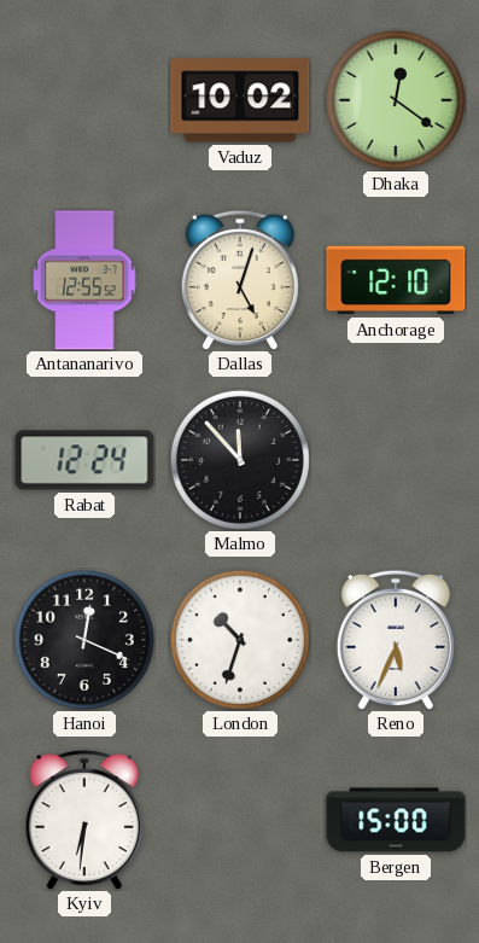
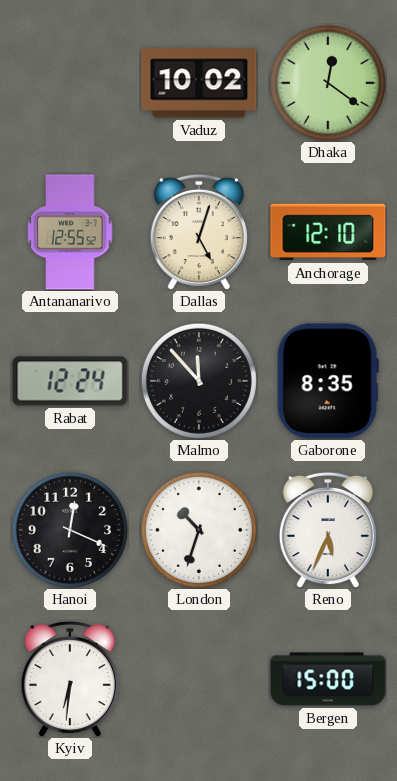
Gaborone: none -> 8:35 (328, 381)
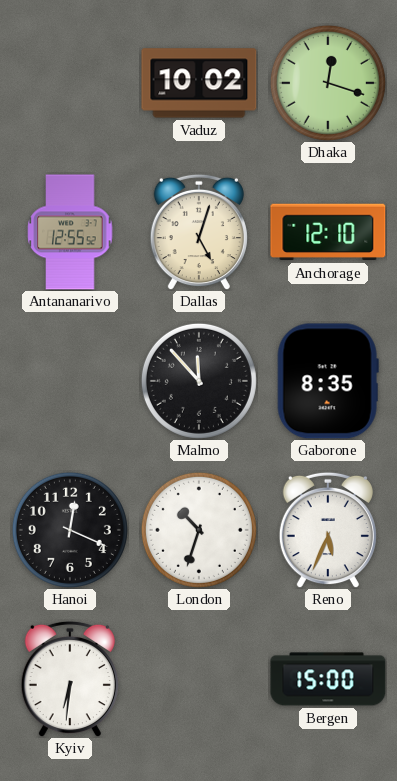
Dhaka: 12:21 -> 12:18 (328, 83)
Rabat: 12:24 -> none (70, 381)
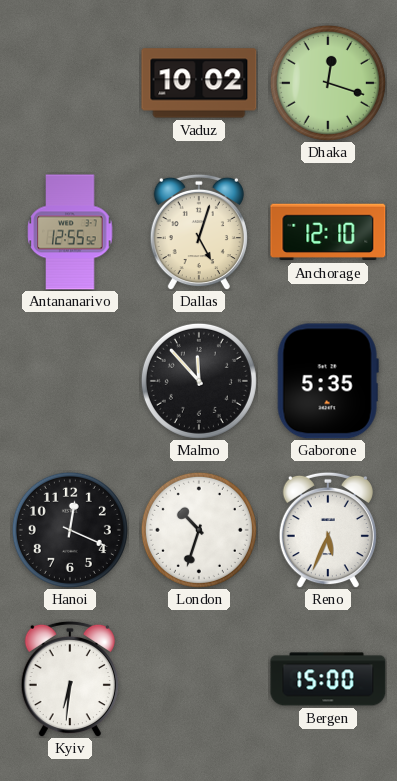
Gaborone: 8:35 -> 5:35 (328, 381)
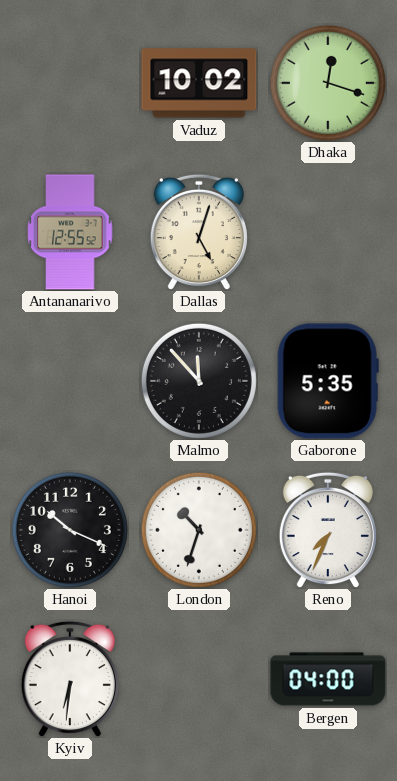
Anchorage: 12:10 -> none (328, 232)
Hanoi: 12:19 -> 10:19 (70, 530)
Reno: 5:34 -> 7:34 (328, 530)
Bergen: 15:00 -> 04:00 (328, 679)
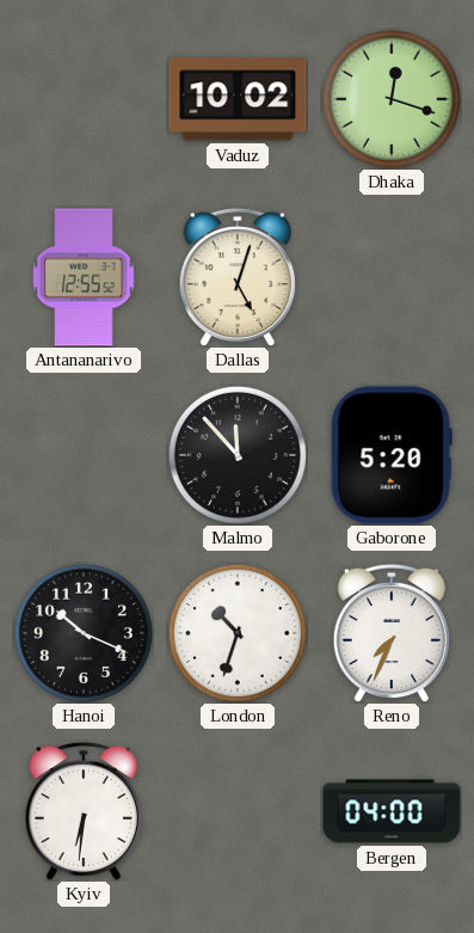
Gaborone: 5:35 -> 5:20 (392, 455)
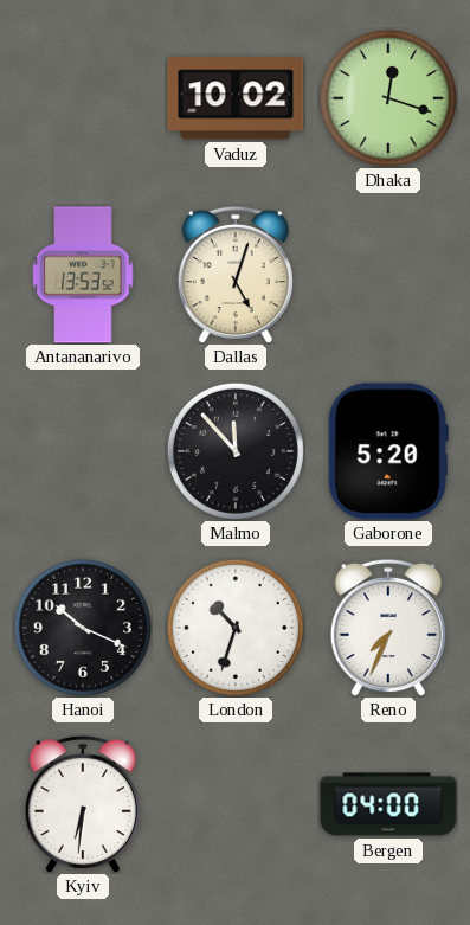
Antananarivo: 12:55 -> 13:53 (83, 275)
